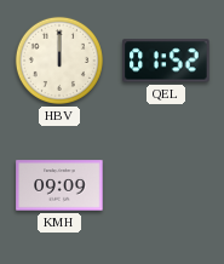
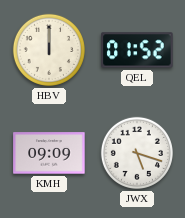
JWX: none -> 5:18 (137, 153)
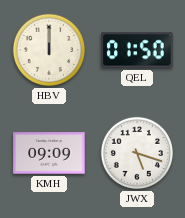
QEL: 01:52 -> 01:50 (137, 50)
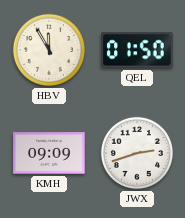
HBV: 12:00 -> 11:55 (49, 50)
JWX: 5:18 -> 2:42 (137, 153)
